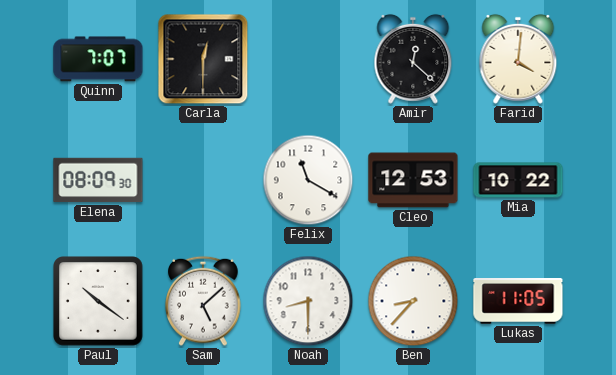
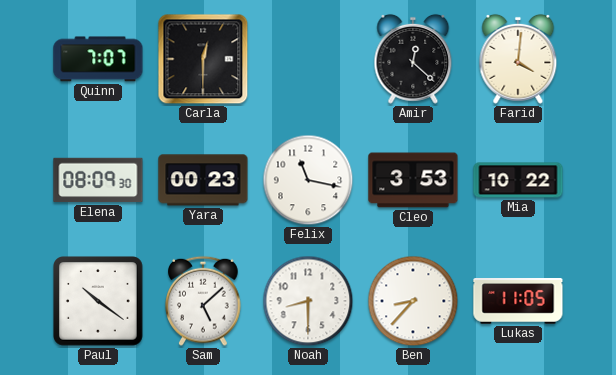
Yara: none -> 00:23 (203, 180)
Felix: 11:20 -> 11:17 (308, 180)
Cleo: 12:53 -> 3:53 (413, 180)
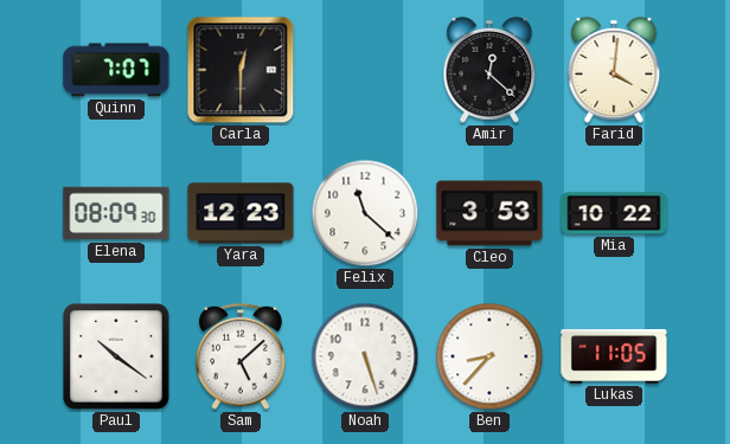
Yara: 00:23 -> 12:23 (241, 213)
Felix: 11:17 -> 11:22 (365, 213)
Noah: 8:30 -> 5:27 (365, 356)
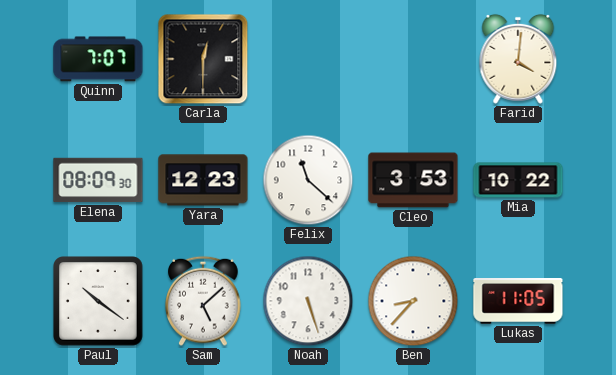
Amir: 12:22 -> none (489, 70)
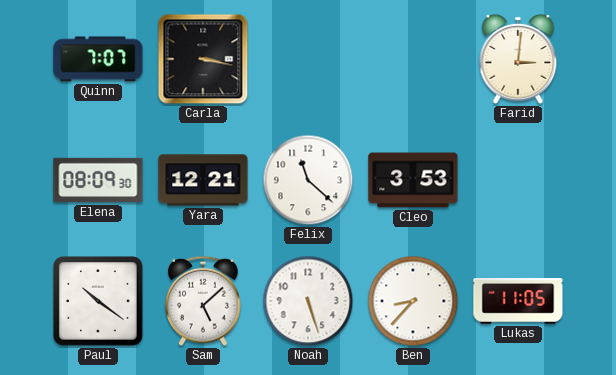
Carla: 12:30 -> 3:17 (203, 59)
Farid: 4:01 -> 3:01 (518, 59)
Yara: 12:23 -> 12:21 (203, 180)
Mia: 10:22 -> none (518, 180)
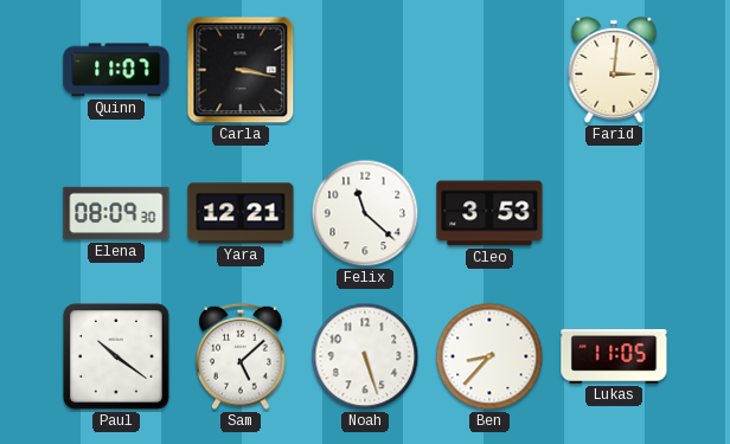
Quinn: 7:07 -> 11:07 (116, 70)
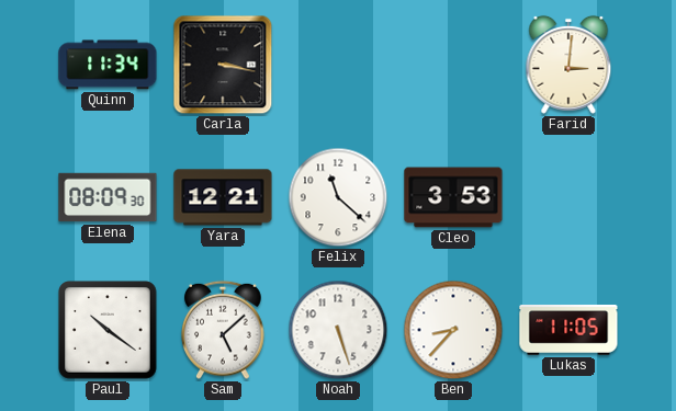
Quinn: 11:07 -> 11:34 (108, 65)
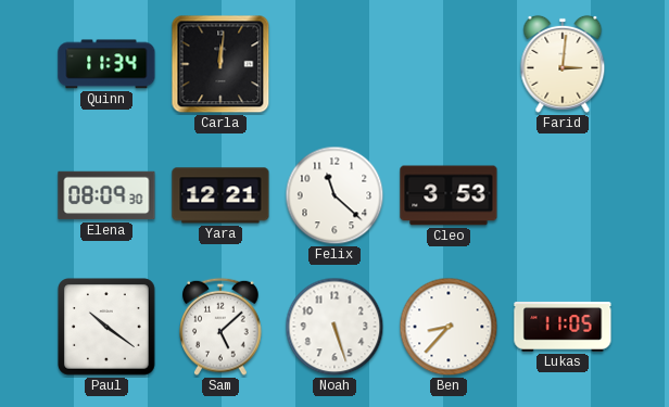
Carla: 3:17 -> 12:01 (220, 64)
